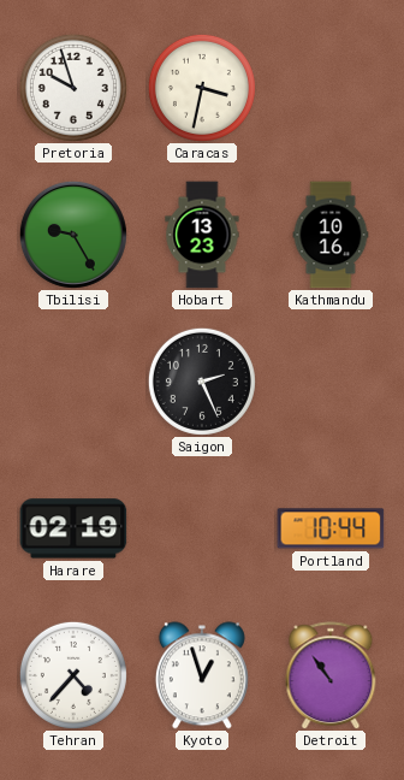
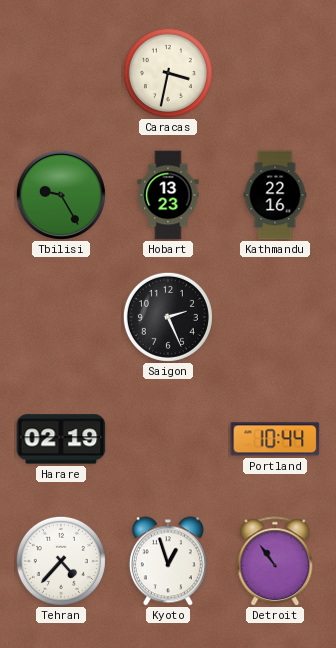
Pretoria: 9:57 -> none (73, 88)
Kathmandu: 10:16 -> 22:16 (275, 195)
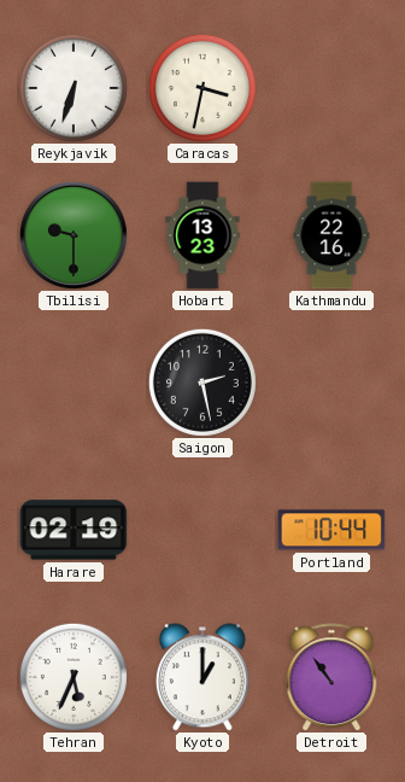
Reykjavik: none -> 6:33 (74, 88)
Tbilisi: 9:25 -> 9:30 (74, 235)
Saigon: 2:26 -> 2:28 (202, 383)
Tehran: 4:37 -> 5:34 (74, 677)
Kyoto: 12:57 -> 1:00 (202, 677)
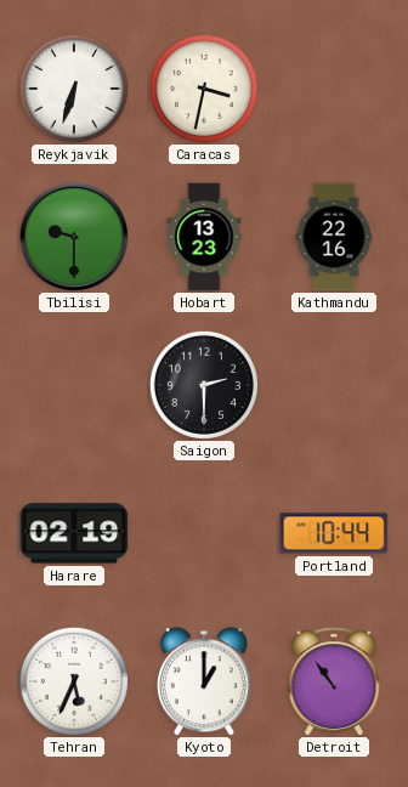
Saigon: 2:28 -> 2:30 (204, 385)
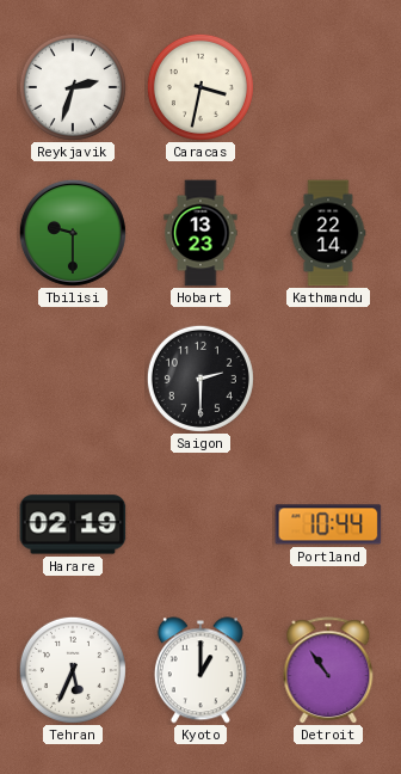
Reykjavik: 6:33 -> 2:33 (73, 87)
Kathmandu: 22:16 -> 22:14 (328, 233)
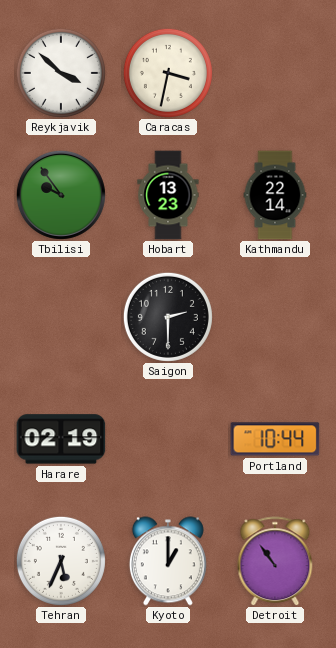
Reykjavik: 2:33 -> 3:52 (61, 73)
Tbilisi: 9:30 -> 9:54 (61, 195)
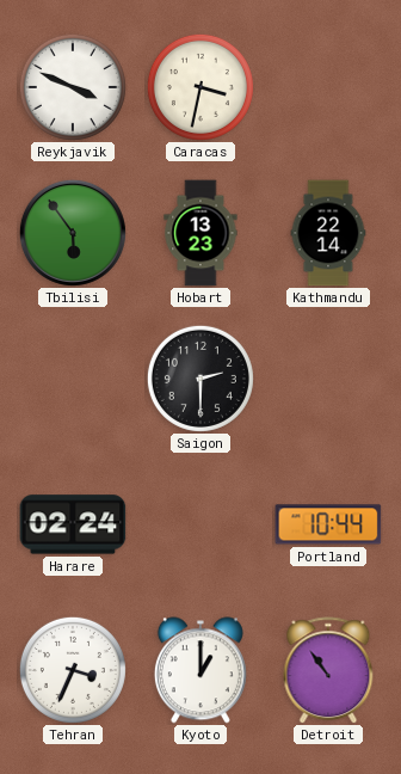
Reykjavik: 3:52 -> 3:49 (73, 87)
Tbilisi: 9:54 -> 5:54 (73, 233)
Harare: 02:19 -> 02:24 (73, 524)
Tehran: 5:34 -> 3:34 (73, 670)
